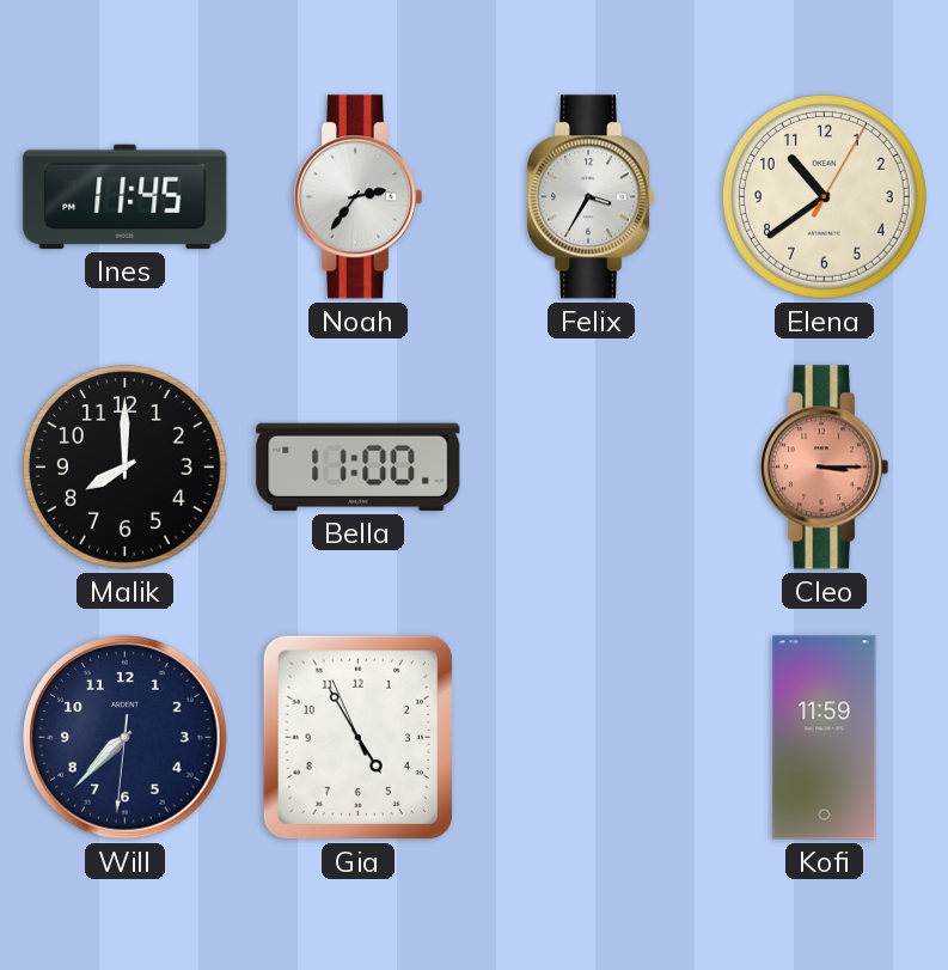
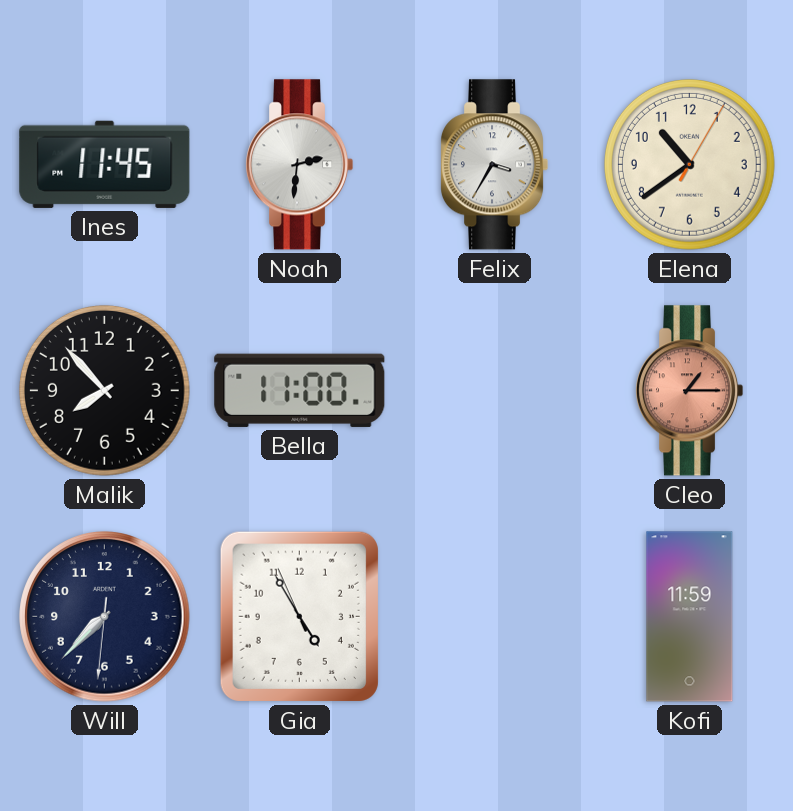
Noah: 2:36 -> 2:31 (299, 165)
Malik: 8:00 -> 7:53 (104, 390)
Cleo: 3:15 -> 1:15 (689, 391)
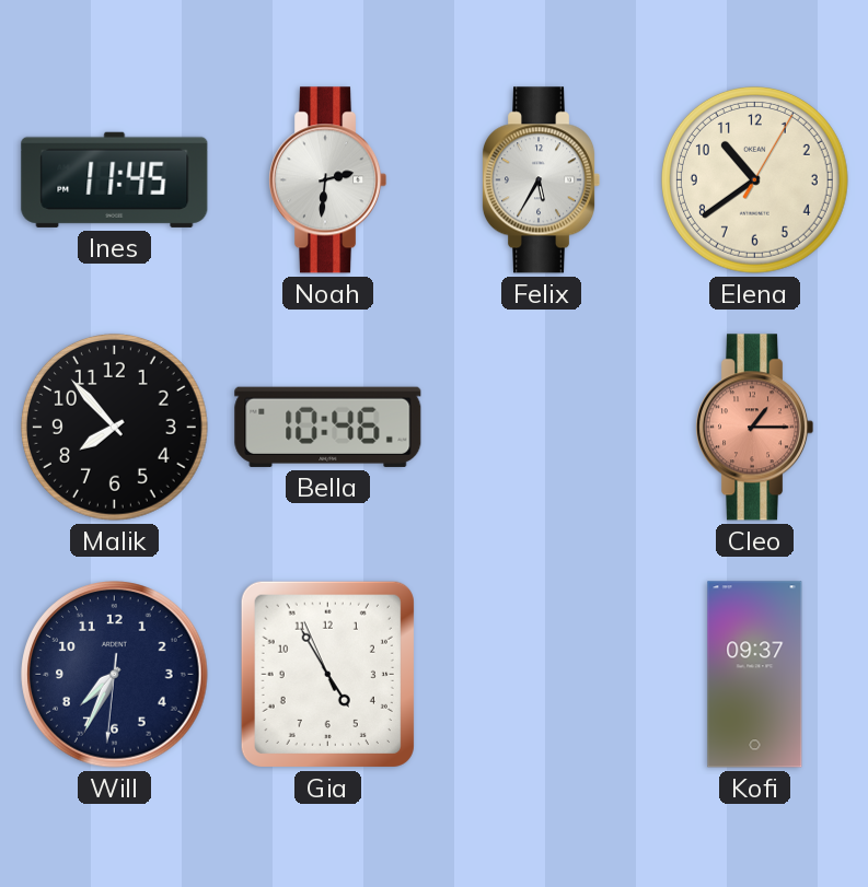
Felix: 3:35 -> 5:35 (541, 180)
Bella: 11:00 -> 10:46 (328, 427)
Will: 7:37 -> 7:34 (115, 675)
Kofi: 11:59 -> 09:37 (755, 675)
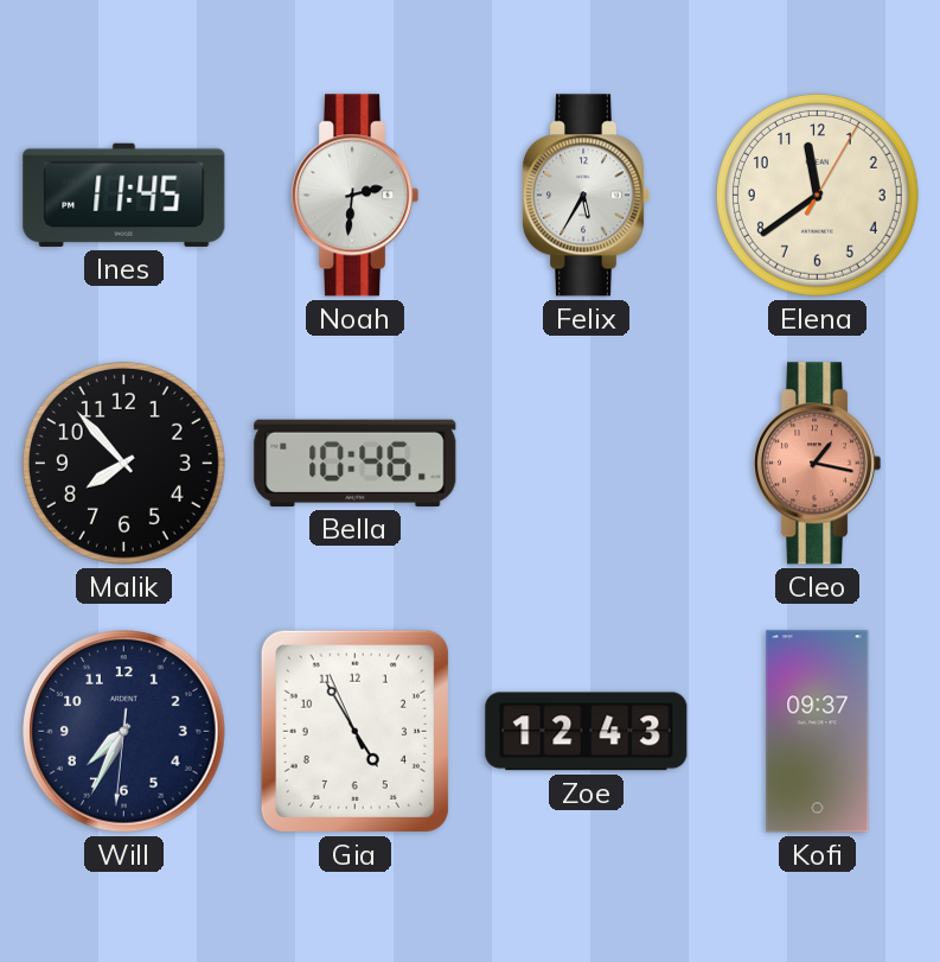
Elena: 10:39 -> 11:39 (817, 195)
Cleo: 1:15 -> 1:17 (817, 464)
Zoe: none -> 12:43 (587, 732)
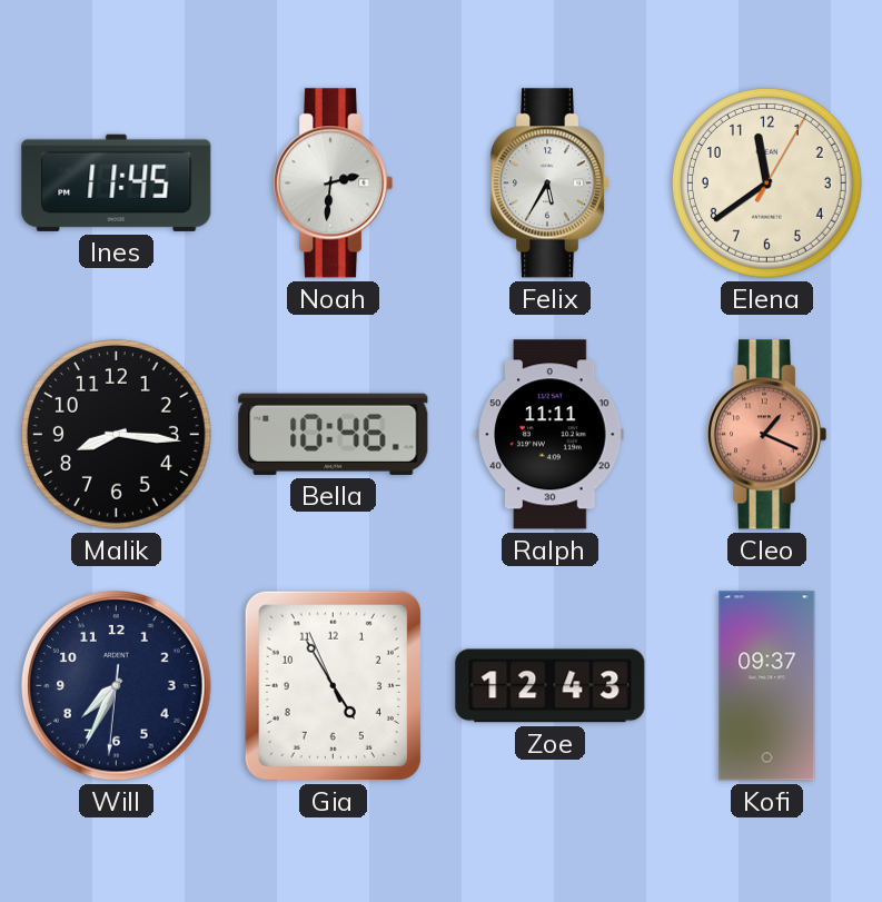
Malik: 7:53 -> 8:16 (116, 434)
Ralph: none -> 11:11 (551, 435)
Cleo: 1:17 -> 1:19 (766, 435)
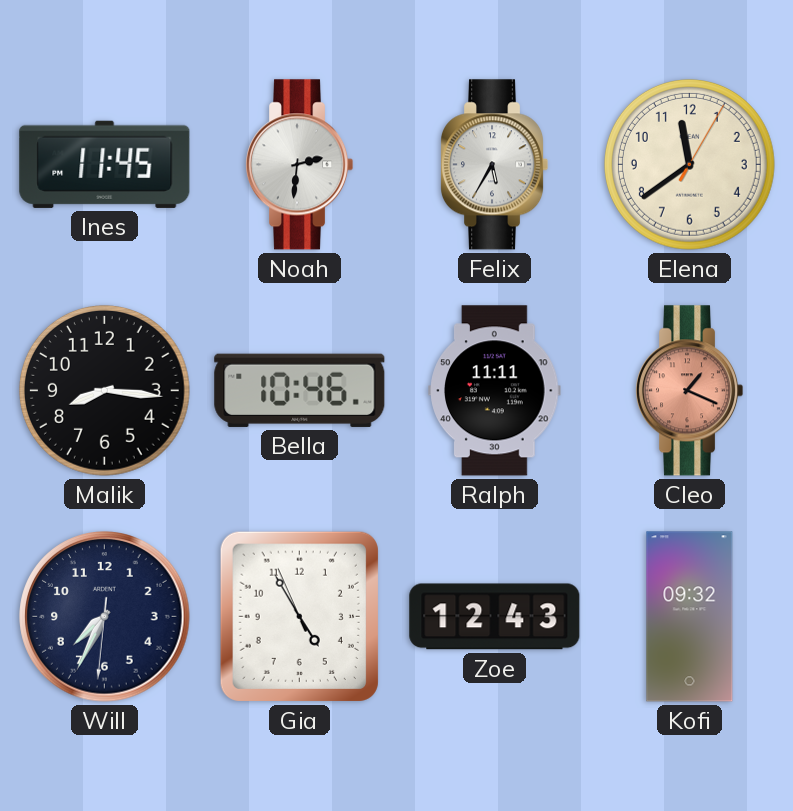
Kofi: 09:37 -> 09:32 (690, 617)
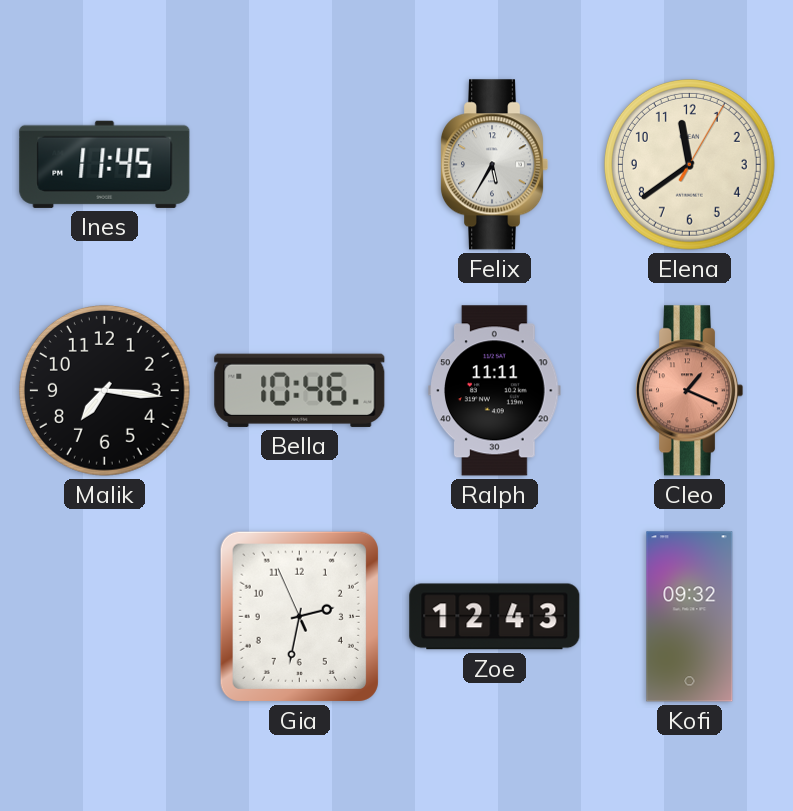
Noah: 2:31 -> none (299, 165)
Malik: 8:16 -> 7:16 (104, 390)
Will: 7:34 -> none (105, 617)
Gia: 4:54 -> 2:31 (299, 616)
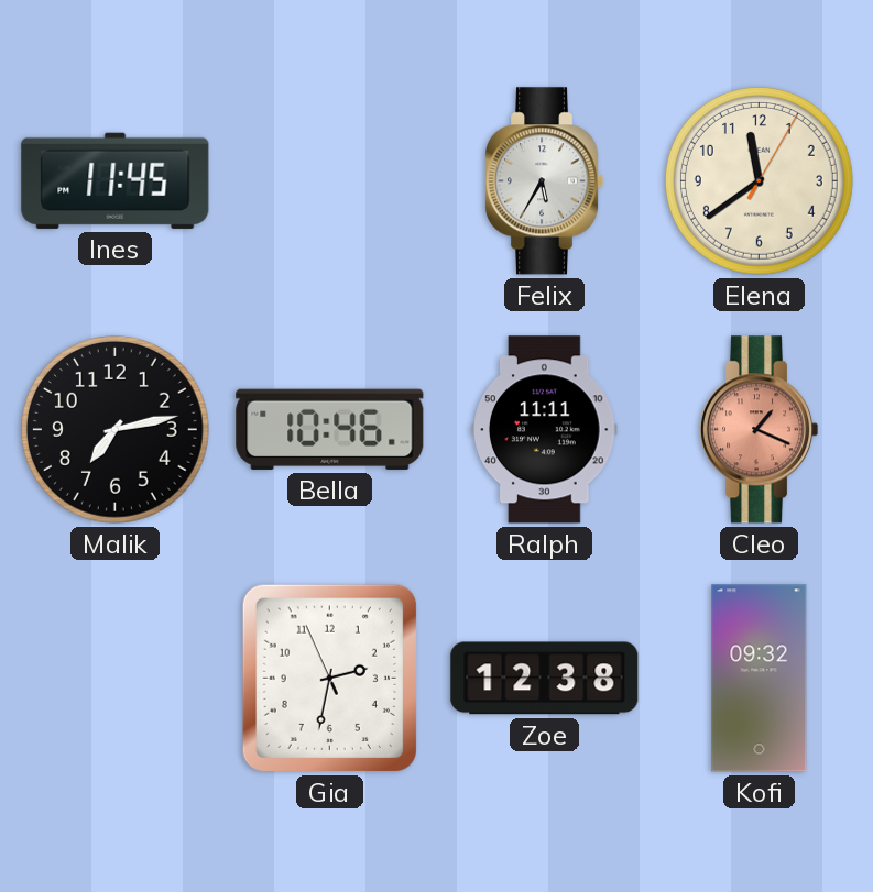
Malik: 7:16 -> 7:13 (114, 429)
Zoe: 12:43 -> 12:38 (545, 679)
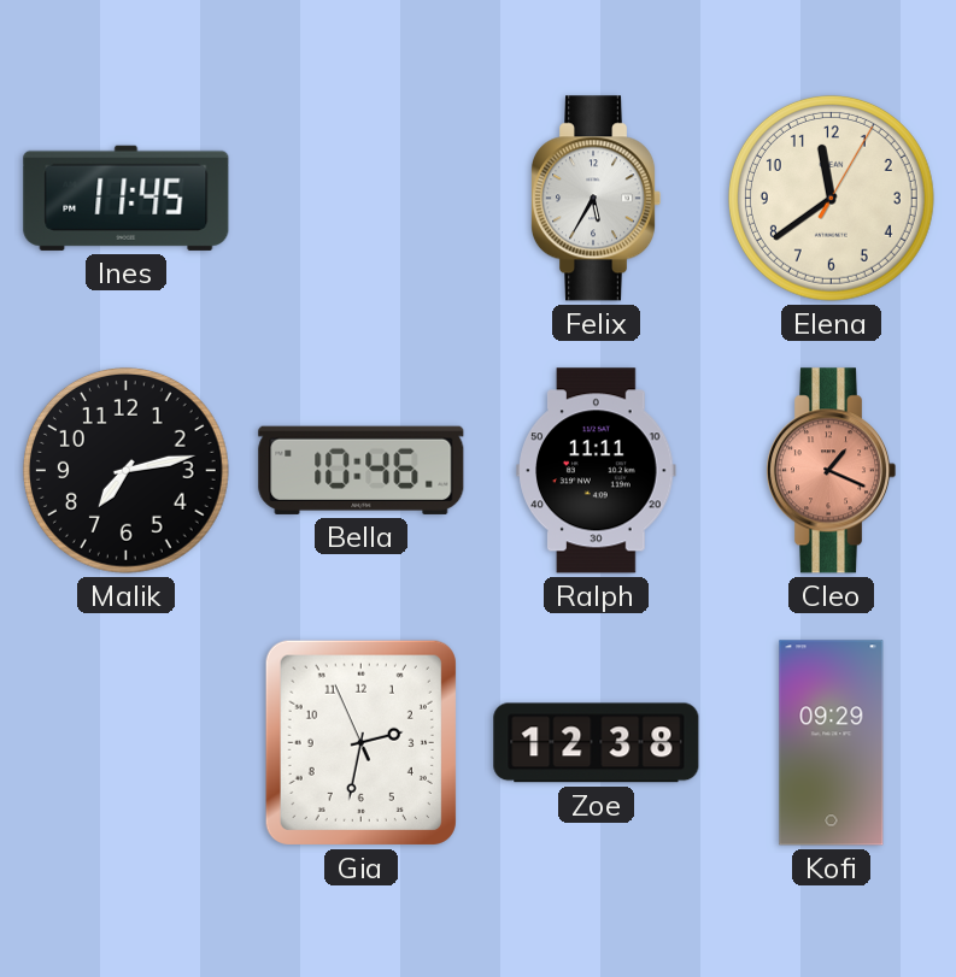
Kofi: 09:32 -> 09:29 (832, 743)
